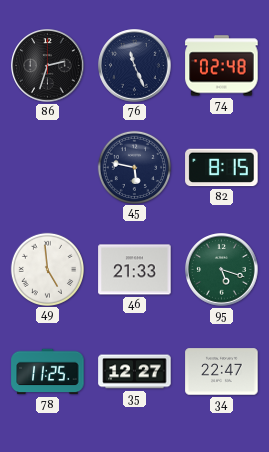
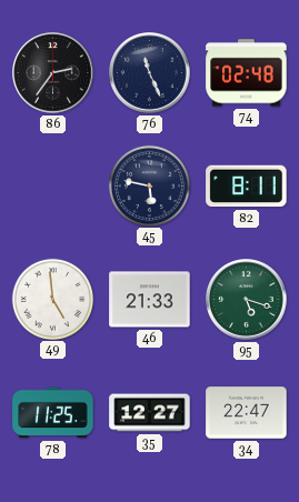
86: 2:33 -> 2:36 (53, 73)
82: 8:15 -> 8:11 (247, 187)
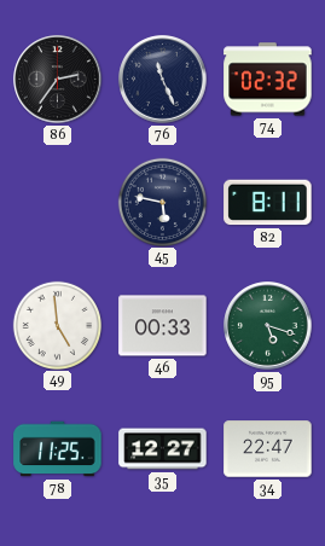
74: 02:48 -> 02:32 (268, 80)
46: 21:33 -> 00:33 (163, 326)
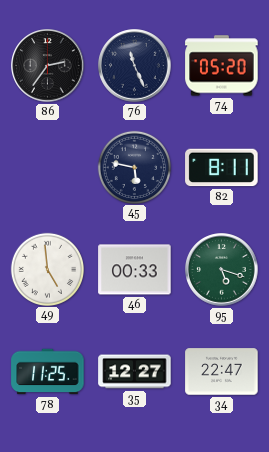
74: 02:32 -> 05:20 (222, 66)
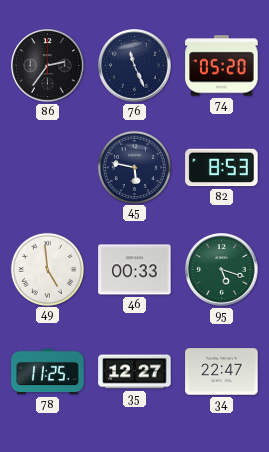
82: 8:11 -> 8:53 (222, 168)
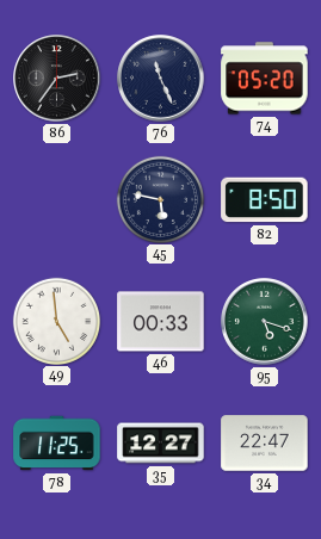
82: 8:53 -> 8:50 (265, 200)
